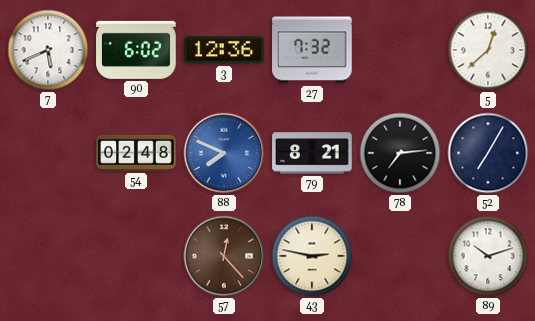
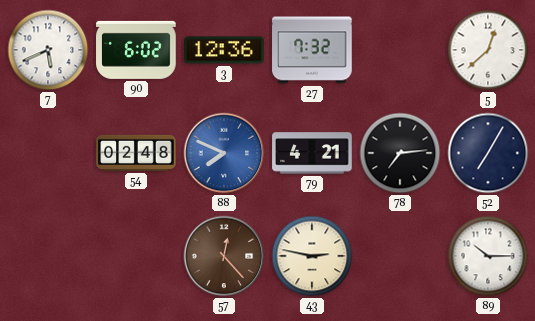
79: 8:21 -> 4:21 (312, 153)
89: 10:12 -> 10:15 (488, 256)
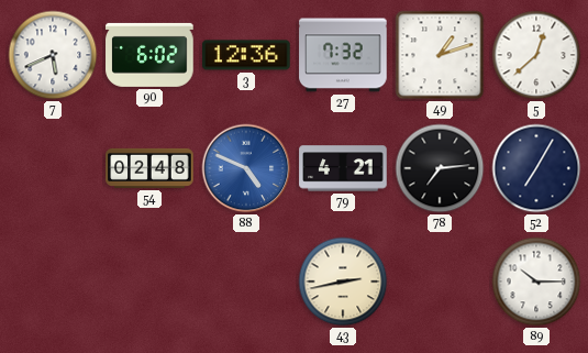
49: none -> 1:12 (440, 55)
88: 7:49 -> 4:49 (246, 168)
57: 12:23 -> none (224, 256)
43: 2:47 -> 2:43 (343, 282)
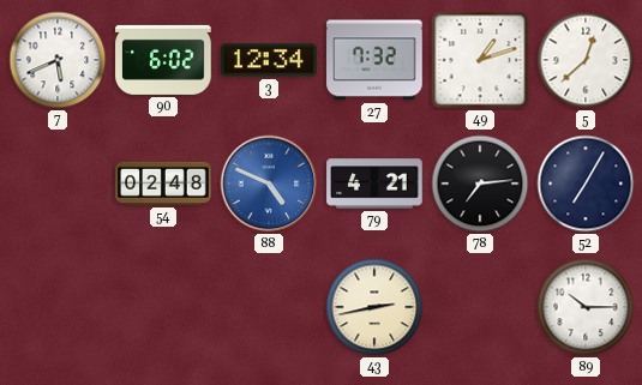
3: 12:36 -> 12:34 (269, 60)
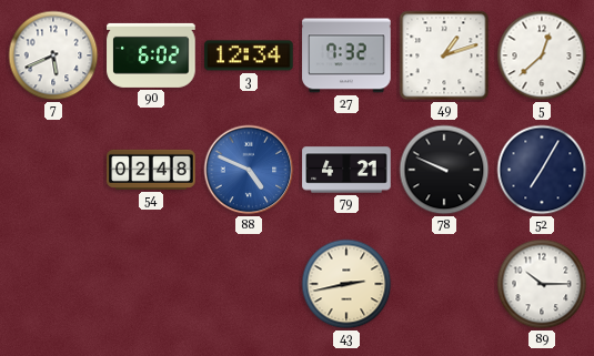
78: 7:14 -> 9:49 (444, 170)
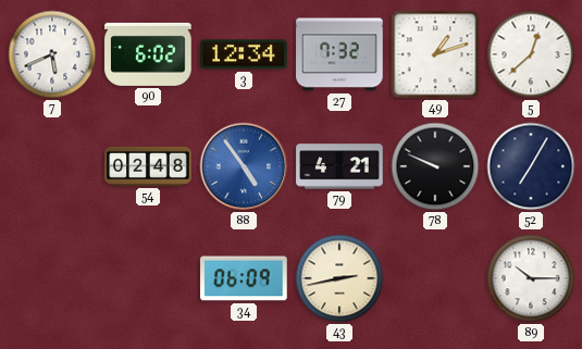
88: 4:49 -> 4:54 (244, 166)
34: none -> 06:09 (244, 278)
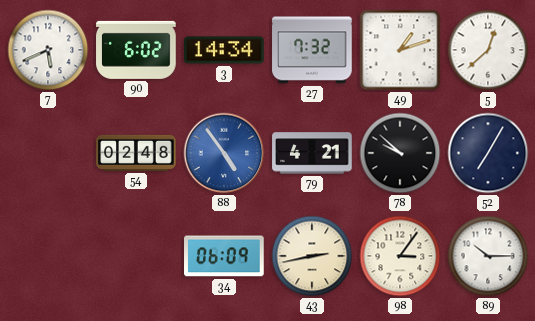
3: 12:34 -> 14:34 (224, 50)
78: 9:49 -> 9:52 (400, 153)
98: none -> 3:06 (400, 256)
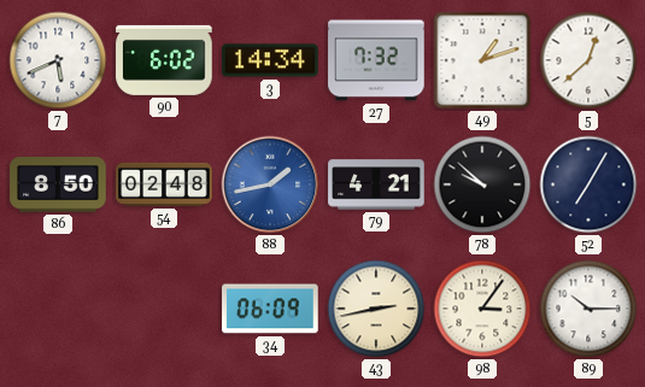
86: none -> 8:50 (58, 184)
88: 4:54 -> 1:43 (270, 184)
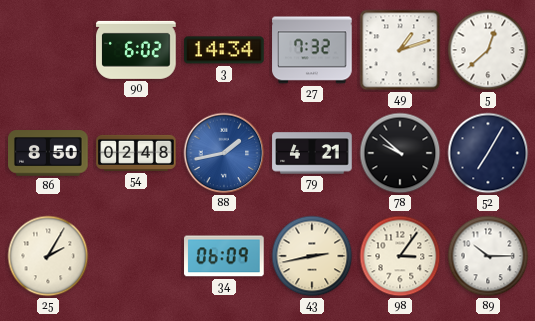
7: 5:41 -> none (58, 60)
25: none -> 2:05 (48, 256)
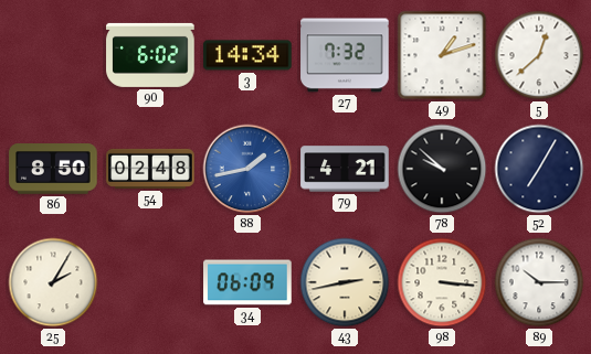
98: 3:06 -> 3:16 (442, 282)
